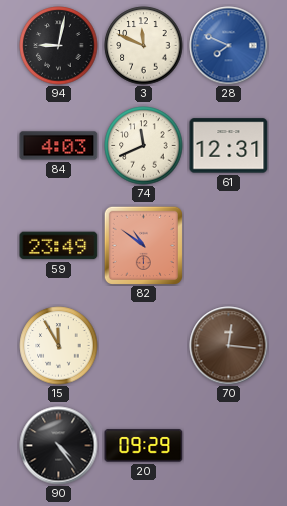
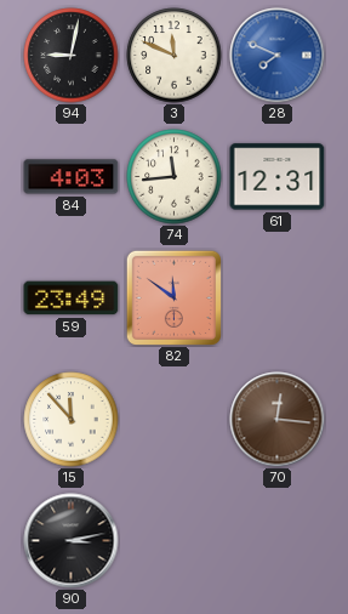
74: 11:41 -> 11:44 (175, 177)
82: 10:51 -> 11:51 (173, 297)
15: 11:55 -> 11:53 (72, 420)
90: 4:24 -> 3:13 (72, 541)
20: 09:29 -> none (144, 446)
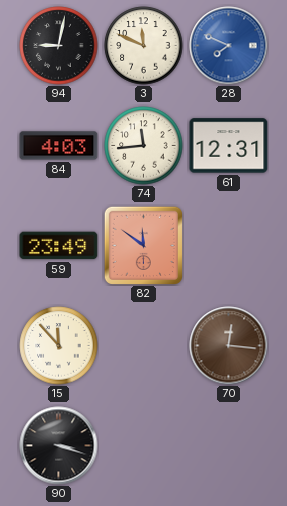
90: 3:13 -> 3:18 (59, 446)
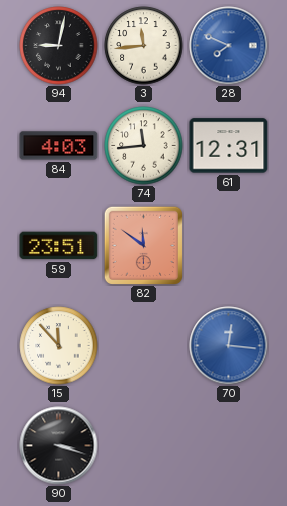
3: 11:49 -> 11:44 (144, 46)
59: 23:49 -> 23:51 (59, 246)
70 dial: brown -> blue (229, 346)
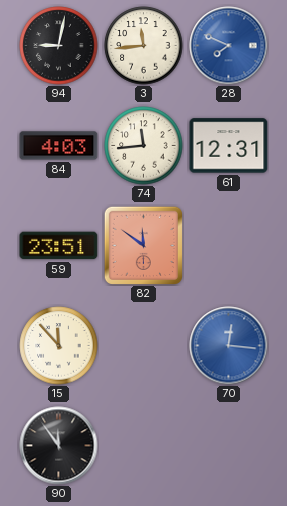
90: 3:18 -> 11:54 (59, 446)
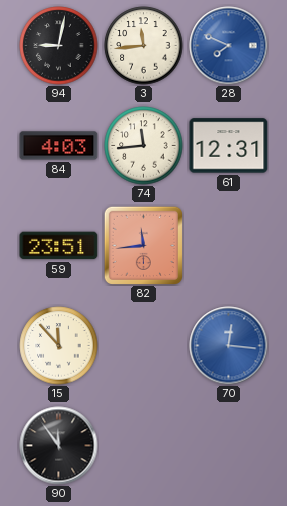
82: 11:51 -> 11:44 (143, 245)
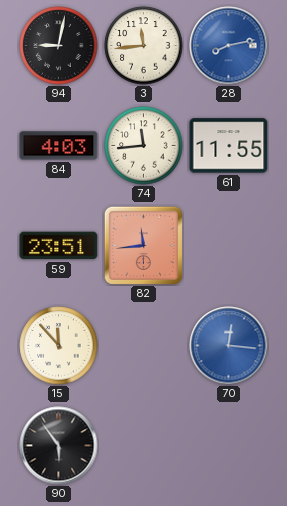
28: 7:49 -> 8:13 (229, 46)
61: 12:31 -> 11:55 (229, 146)
90: 11:54 -> 5:54 (59, 446)
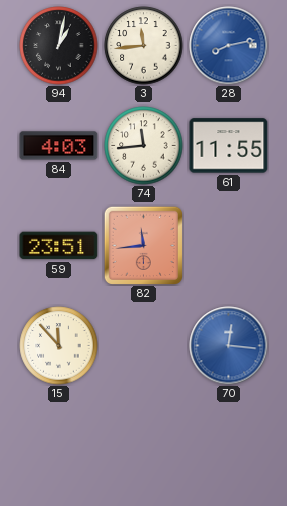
94: 9:02 -> 1:02 (59, 46)
90: 5:54 -> none (59, 446)
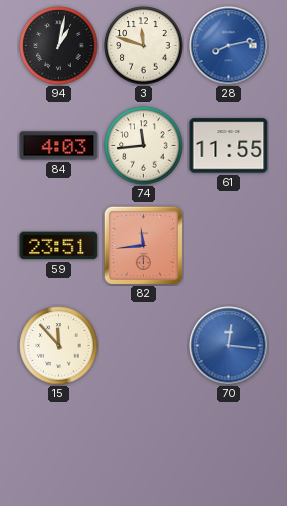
3: 11:44 -> 11:48 (144, 46)
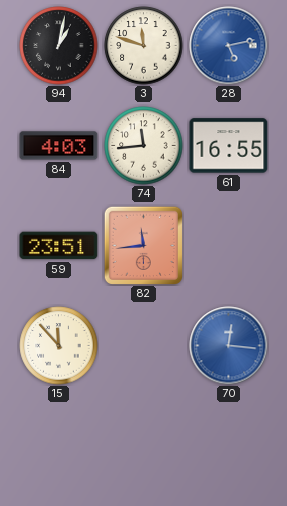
28: 8:13 -> 5:13 (229, 46)
61: 11:55 -> 16:55 (229, 146)
